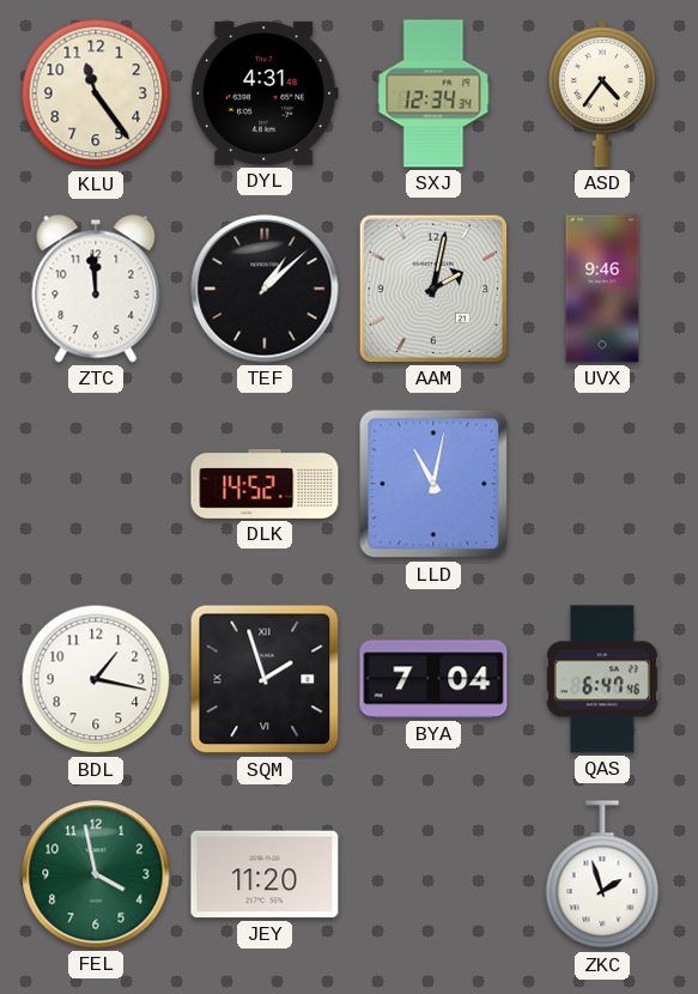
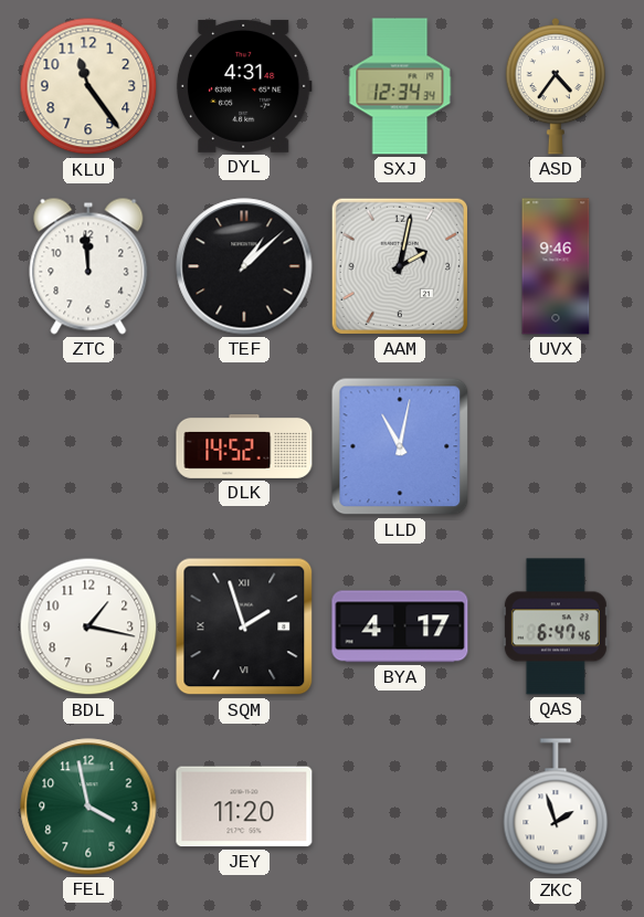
BYA: 7:04 -> 4:17 (400, 626)
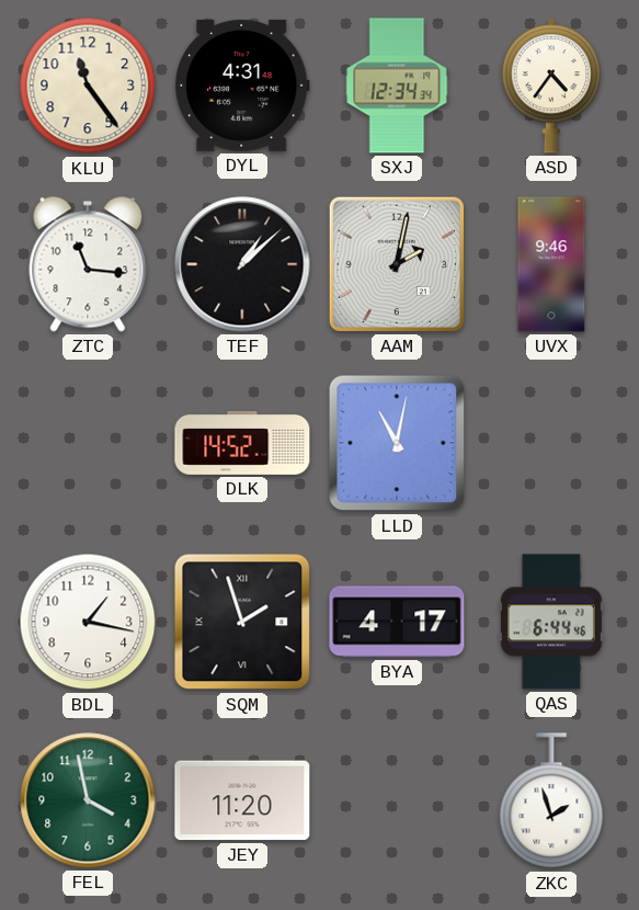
ZTC: 11:59 -> 11:16 (88, 264)
QAS: 6:47 -> 6:44 (551, 622)
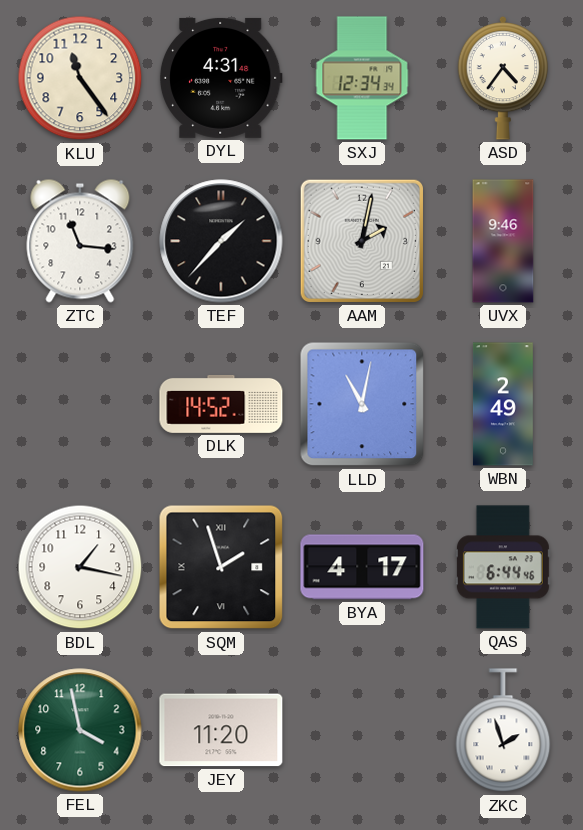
TEF: 1:08 -> 1:37 (221, 241)
WBN: none -> 2:49 (503, 404)
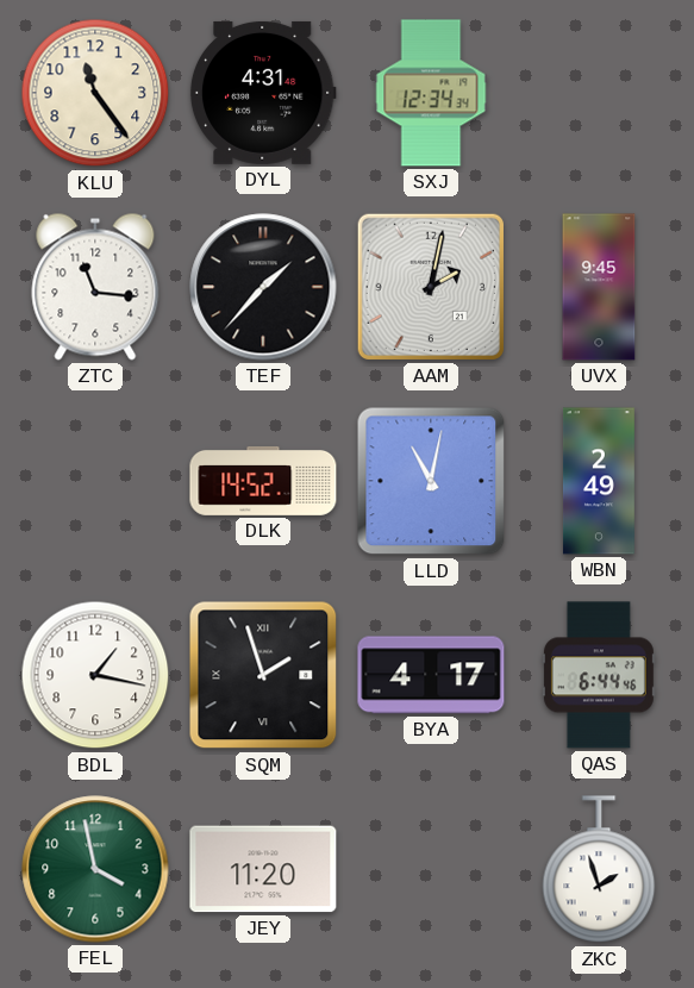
ASD: 4:36 -> none (503, 78)
UVX: 9:46 -> 9:45 (599, 287)
